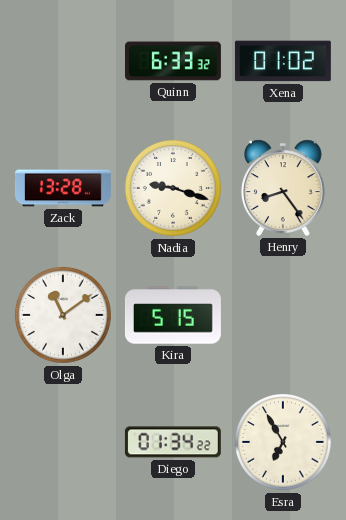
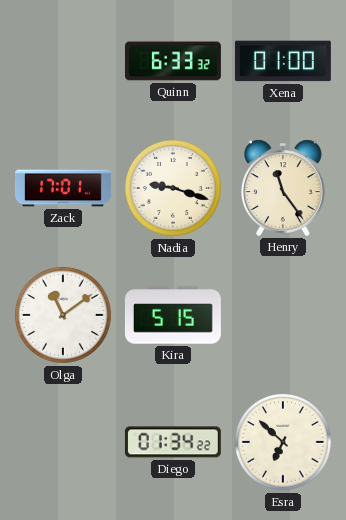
Xena: 01:02 -> 01:00 (283, 61)
Zack: 13:28 -> 17:01 (63, 188)
Henry: 8:24 -> 11:24 (283, 188)
Esra: 6:55 -> 6:52 (283, 442)
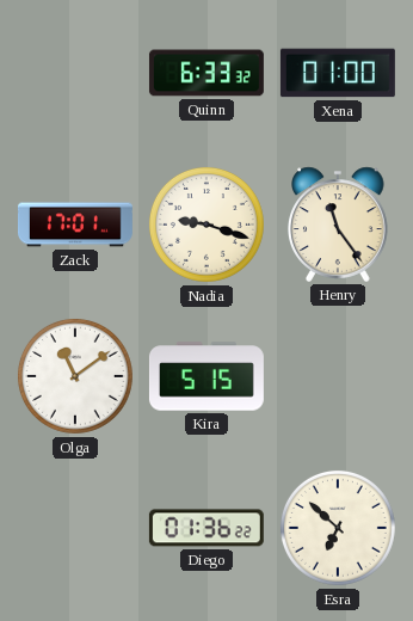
Diego: 01:34 -> 01:36 (207, 528)
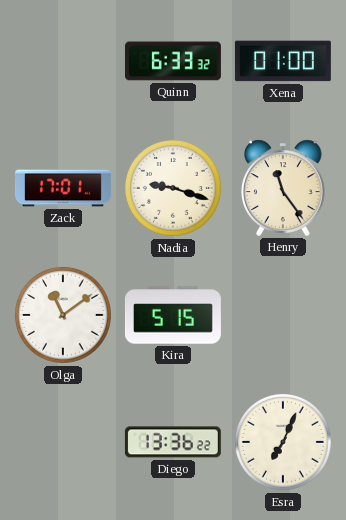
Diego: 01:36 -> 13:36 (173, 442)
Esra: 6:52 -> 7:04 (283, 442)
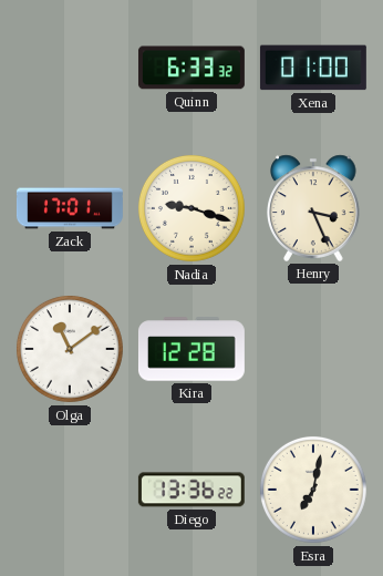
Henry: 11:24 -> 3:26 (313, 208)
Kira: 5:15 -> 12:28 (191, 349)
Esra: 7:04 -> 7:02 (313, 490)
